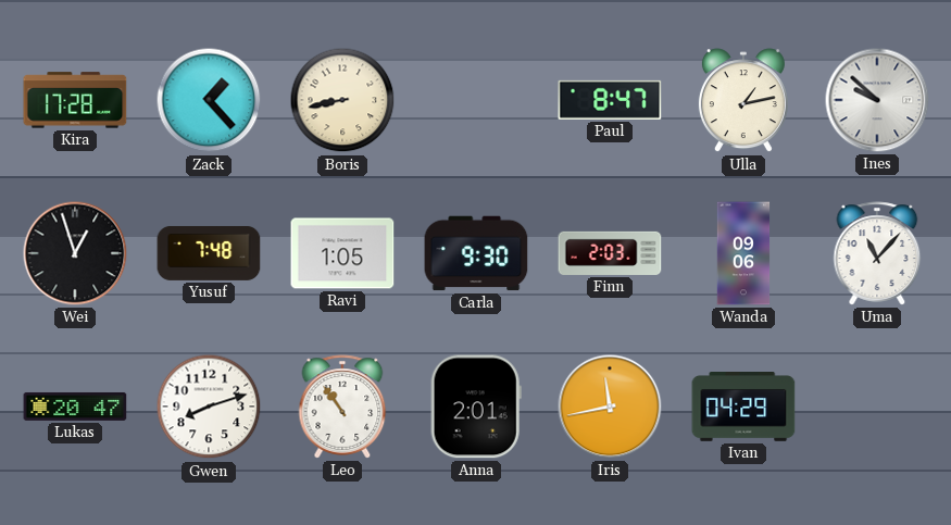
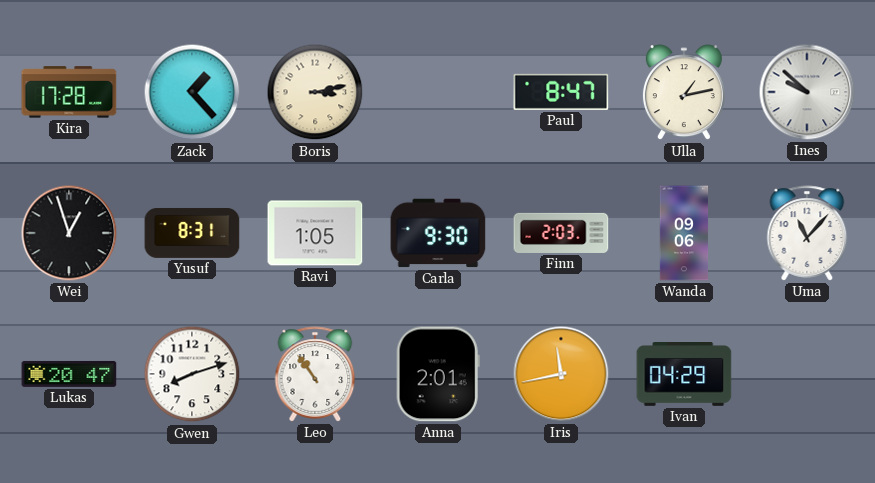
Boris: 8:43 -> 3:13 (315, 92)
Yusuf: 7:48 -> 8:31 (192, 233)
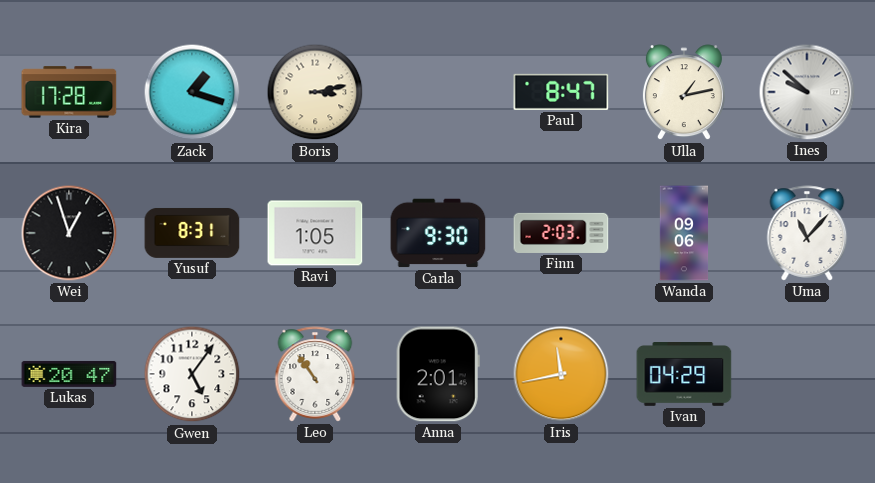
Zack: 1:23 -> 1:18 (192, 92)
Gwen: 8:12 -> 5:06 (192, 374)
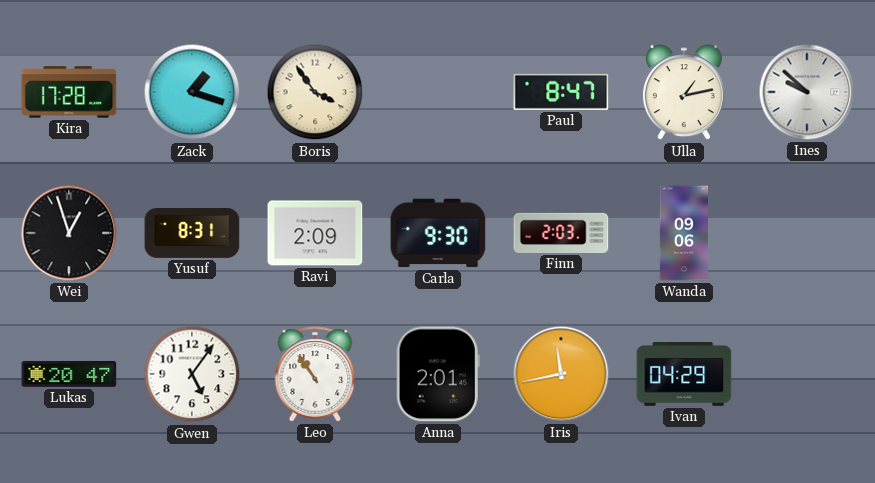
Boris: 3:13 -> 3:54 (315, 92)
Ravi: 1:05 -> 2:09 (315, 233)
Uma: 11:07 -> none (807, 233)
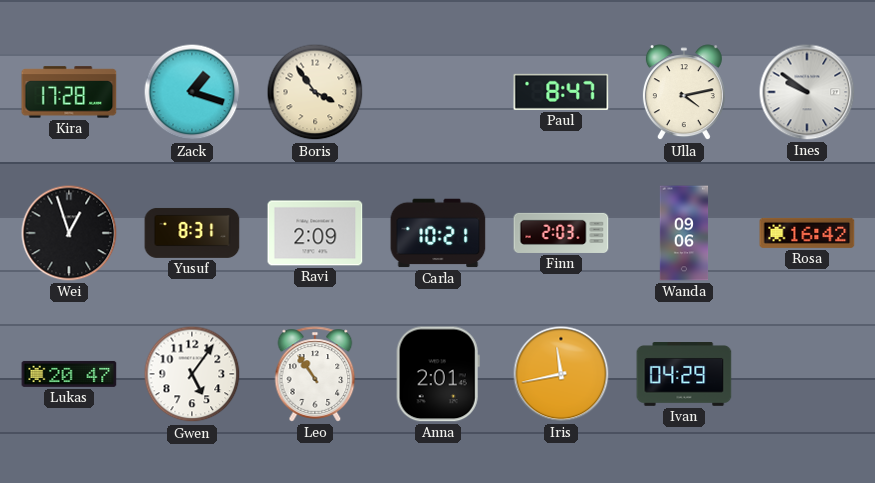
Ulla: 1:13 -> 4:13 (684, 93)
Ines: 9:52 -> 9:51 (807, 92)
Carla: 9:30 -> 10:21 (438, 233)
Rosa: none -> 16:42 (807, 233)
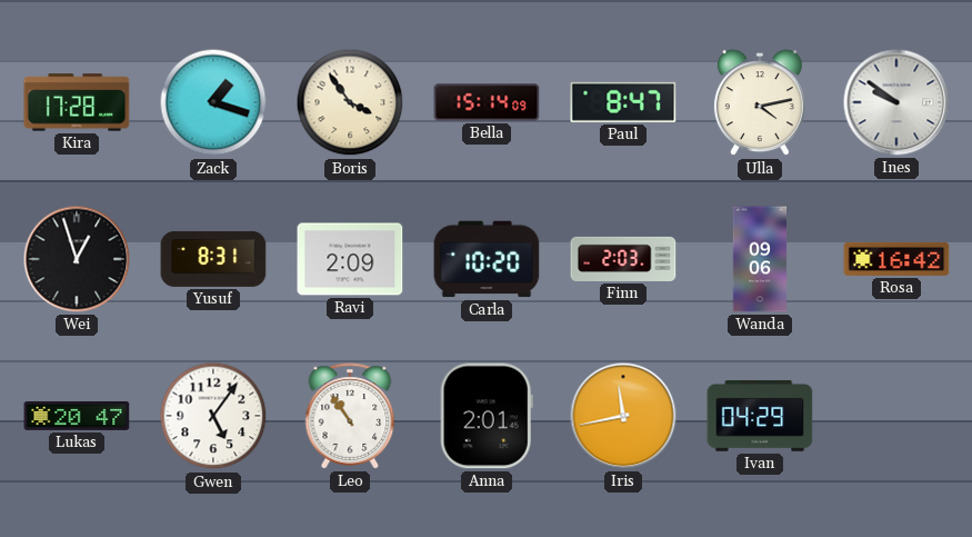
Bella: none -> 15:14 (487, 102)
Carla: 10:21 -> 10:20 (487, 259)
